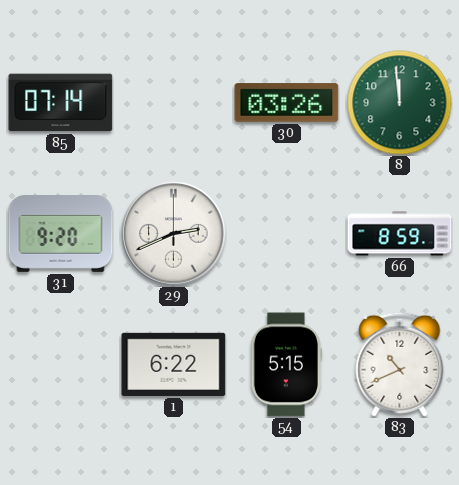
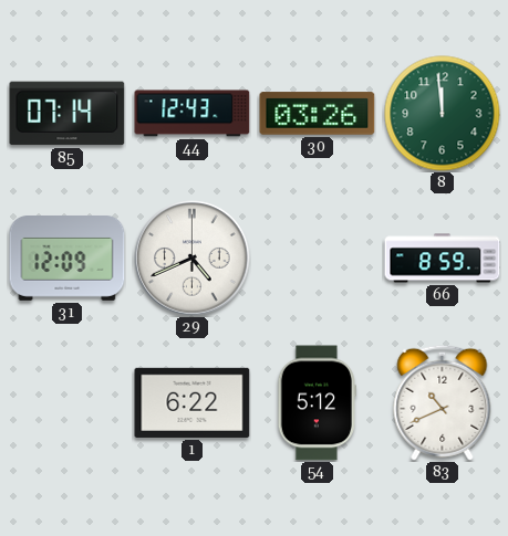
44: none -> 12:43 (193, 114)
31: 9:20 -> 12:09 (68, 259)
29: 2:41 -> 4:41 (193, 259)
54: 5:15 -> 5:12 (317, 403)
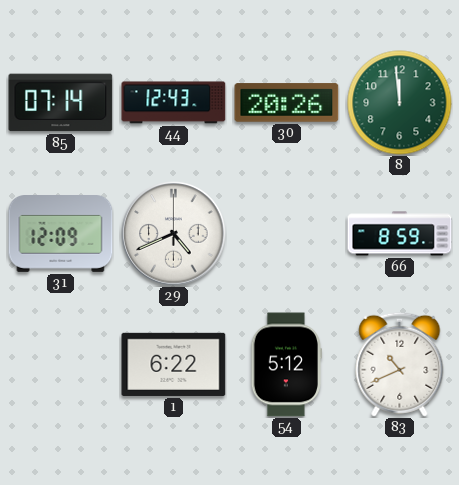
30: 03:26 -> 20:26 (287, 103)
